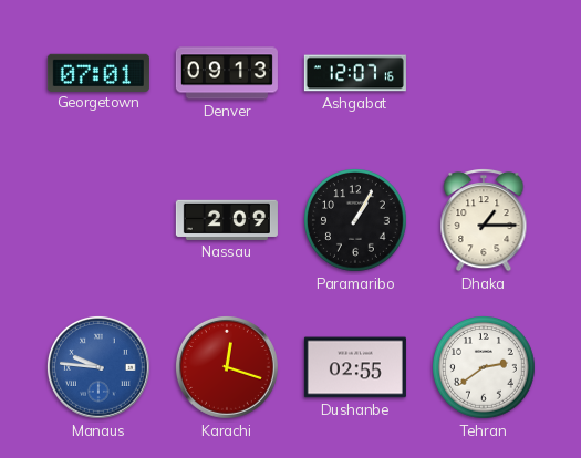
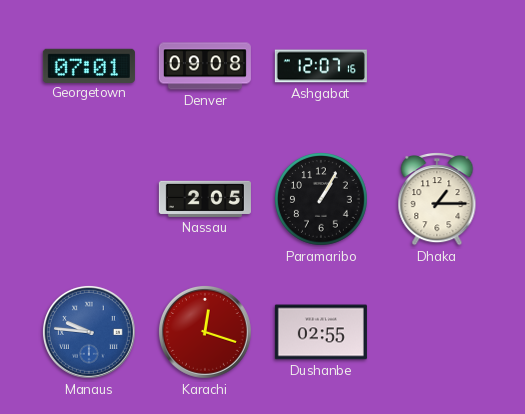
Denver: 09:13 -> 09:08 (205, 66)
Nassau: 2:09 -> 2:05 (205, 199)
Tehran: 2:39 -> none (485, 368)
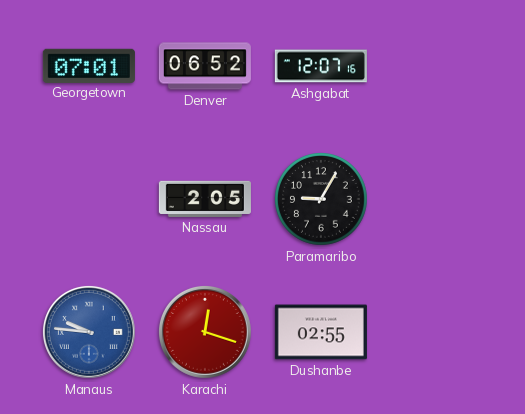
Denver: 09:08 -> 06:52 (205, 66)
Paramaribo: 1:05 -> 9:05 (322, 200)
Dhaka: 1:15 -> none (437, 200)
